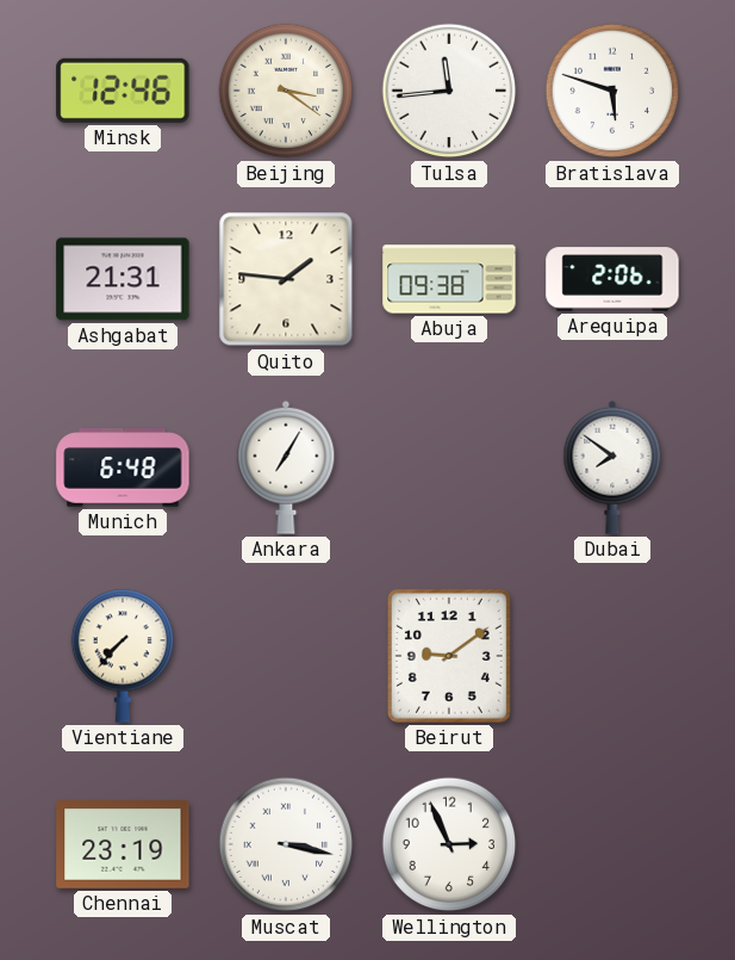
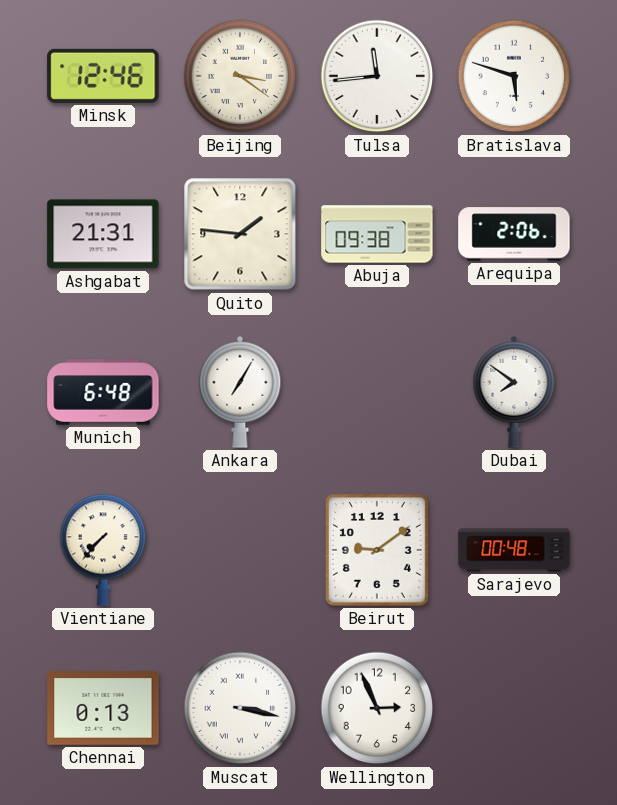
Sarajevo: none -> 00:48 (514, 550)
Chennai: 23:19 -> 0:13 (103, 709)
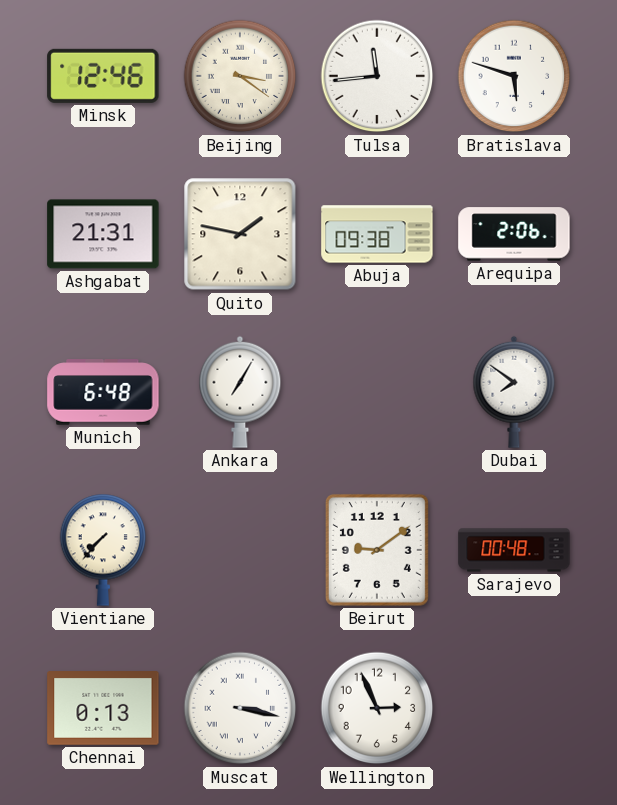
Quito: 1:46 -> 1:47 (240, 234)
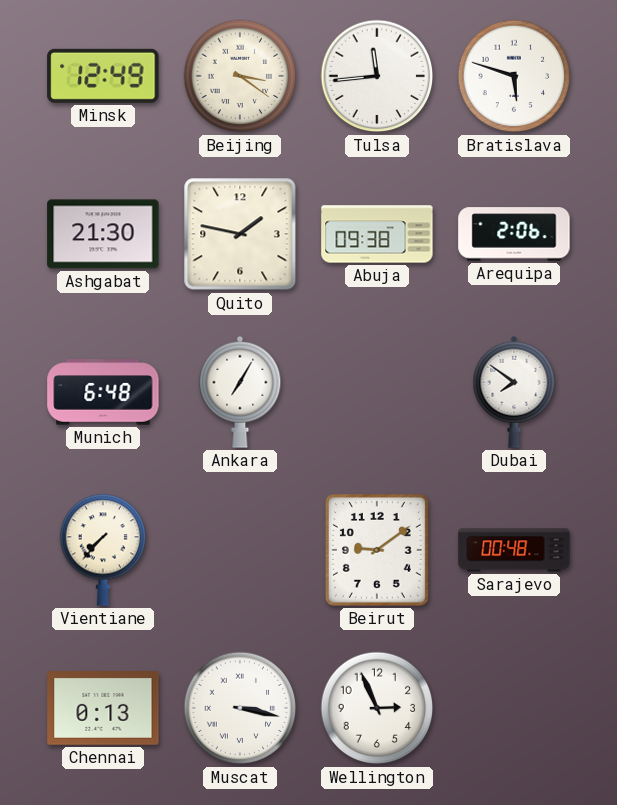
Minsk: 12:46 -> 12:49 (103, 76)
Ashgabat: 21:31 -> 21:30 (103, 234)
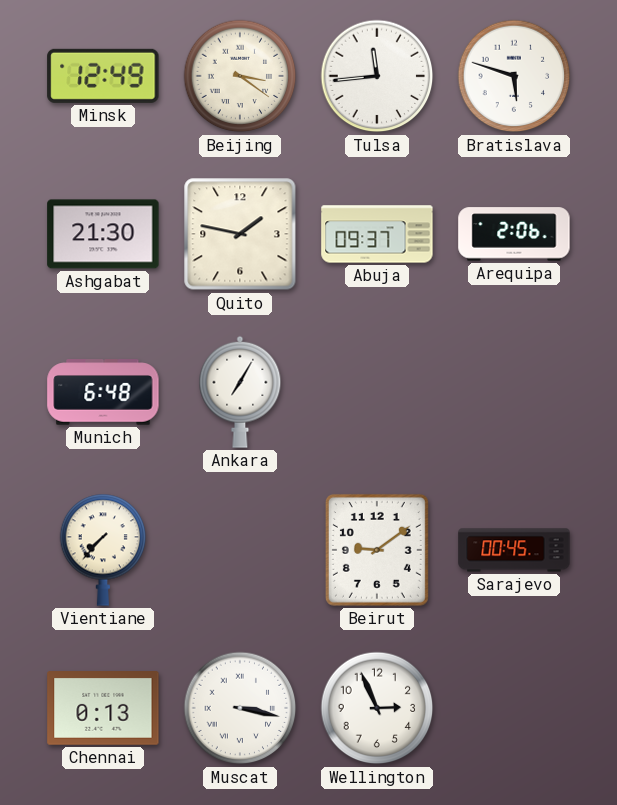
Abuja: 09:38 -> 09:37 (377, 234)
Dubai: 7:51 -> none (514, 392)
Sarajevo: 00:48 -> 00:45 (514, 550)
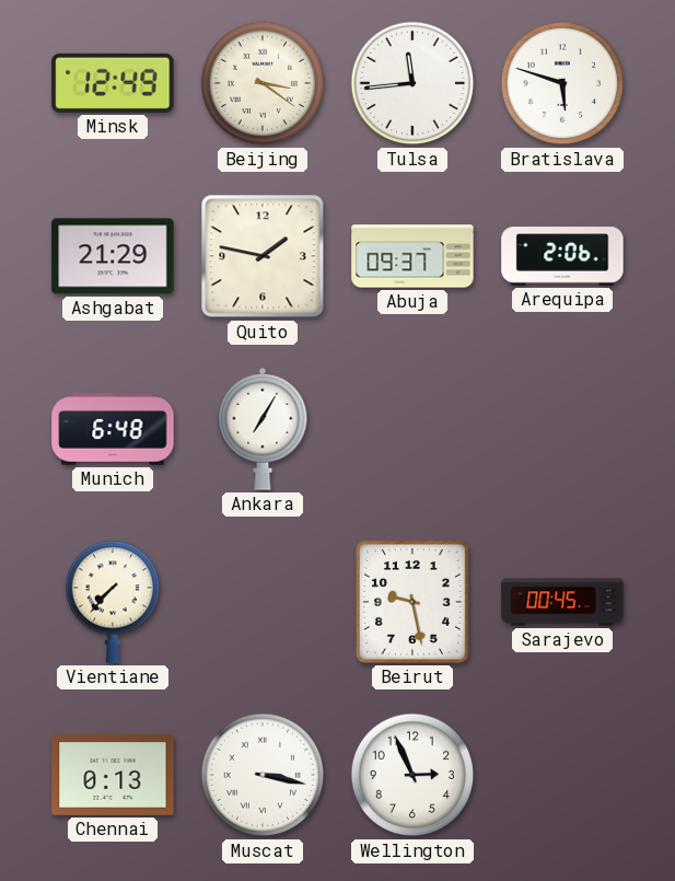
Ashgabat: 21:30 -> 21:29 (113, 256)
Beirut: 9:09 -> 9:28 (412, 602)
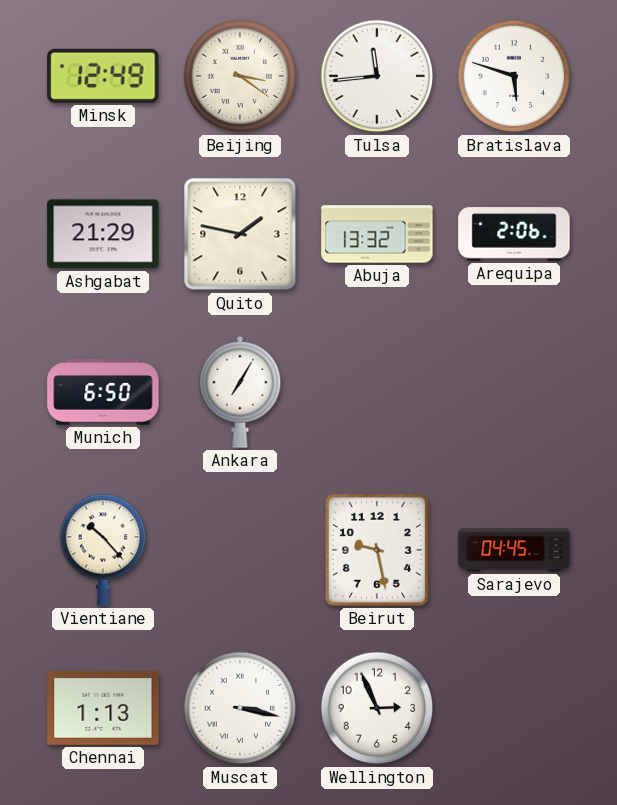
Abuja: 09:37 -> 13:32 (377, 234)
Munich: 6:48 -> 6:50 (103, 392)
Vientiane: 7:37 -> 10:23 (103, 550)
Sarajevo: 00:45 -> 04:45 (514, 550)
Chennai: 0:13 -> 1:13 (103, 709)
